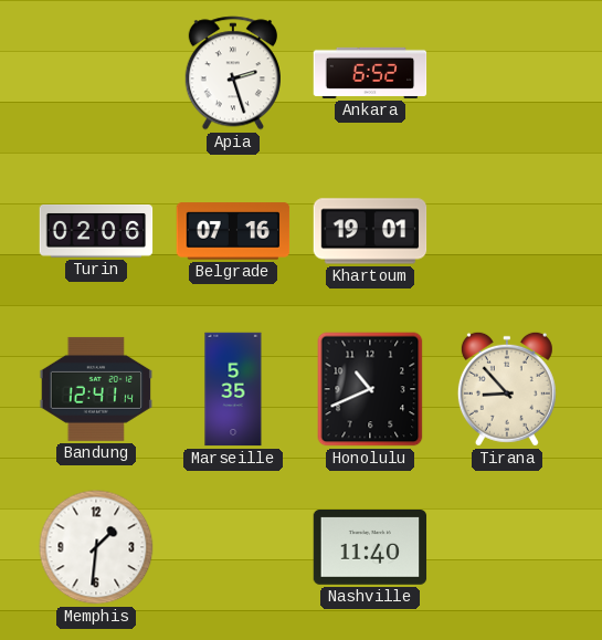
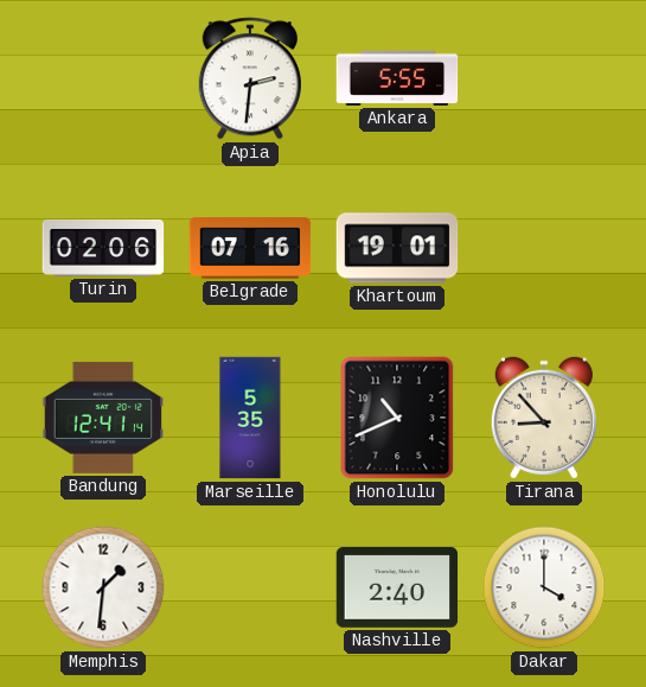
Apia: 2:27 -> 2:31 (250, 78)
Ankara: 6:52 -> 5:55 (397, 78)
Nashville: 11:40 -> 2:40 (397, 589)
Dakar: none -> 4:00 (544, 587)
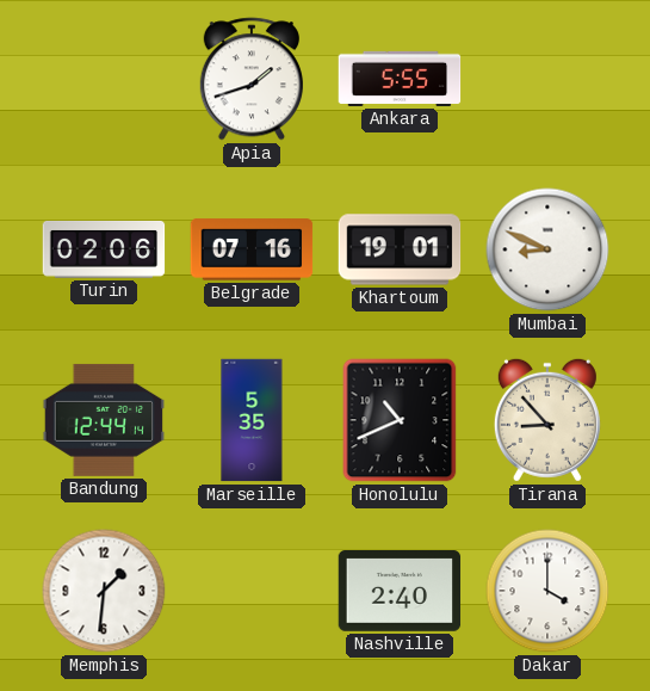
Apia: 2:31 -> 1:42 (252, 79)
Mumbai: none -> 8:49 (547, 249)
Bandung: 12:41 -> 12:44 (104, 420)
